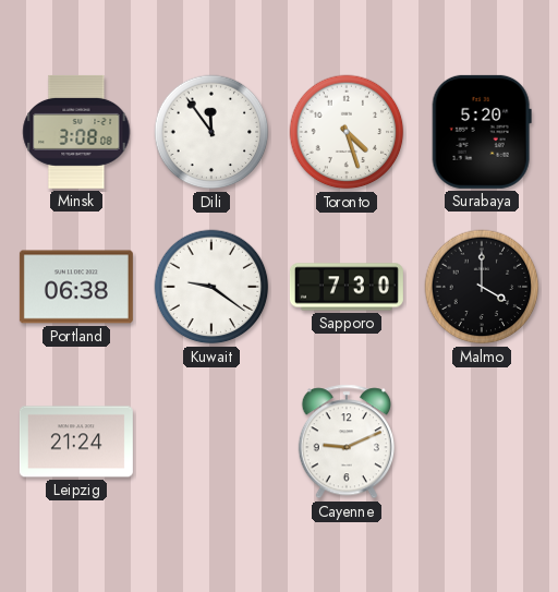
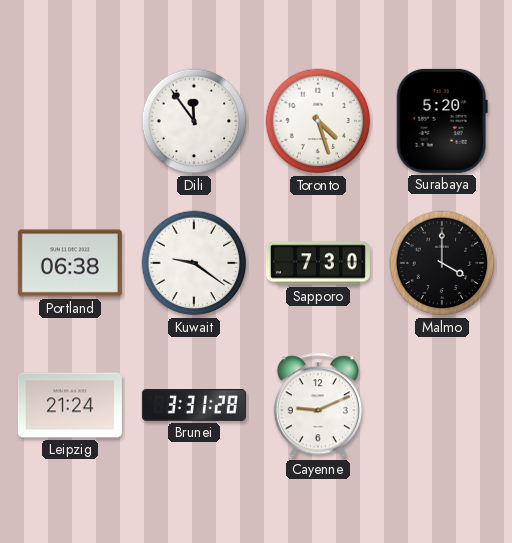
Minsk: 3:08 -> none (76, 132)
Brunei: none -> 3:31 (194, 406)
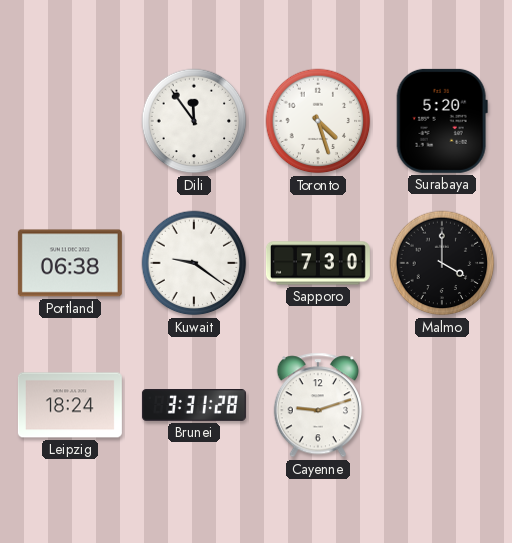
Leipzig: 21:24 -> 18:24 (70, 405)
Cayenne: 9:11 -> 9:12 (317, 405)
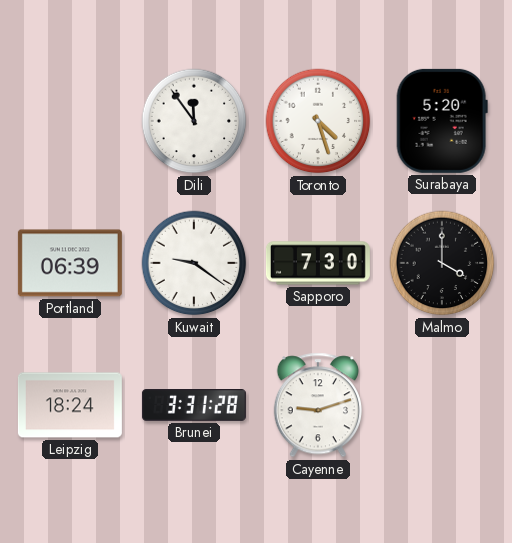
Portland: 06:38 -> 06:39 (70, 263)
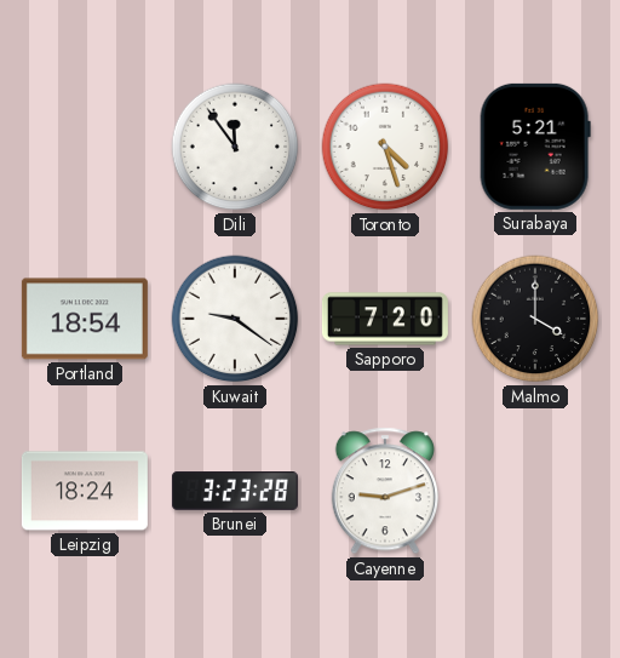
Surabaya: 5:20 -> 5:21 (535, 147)
Portland: 06:39 -> 18:54 (85, 319)
Sapporo: 7:30 -> 7:20 (385, 319)
Brunei: 3:31 -> 3:23 (235, 492)
